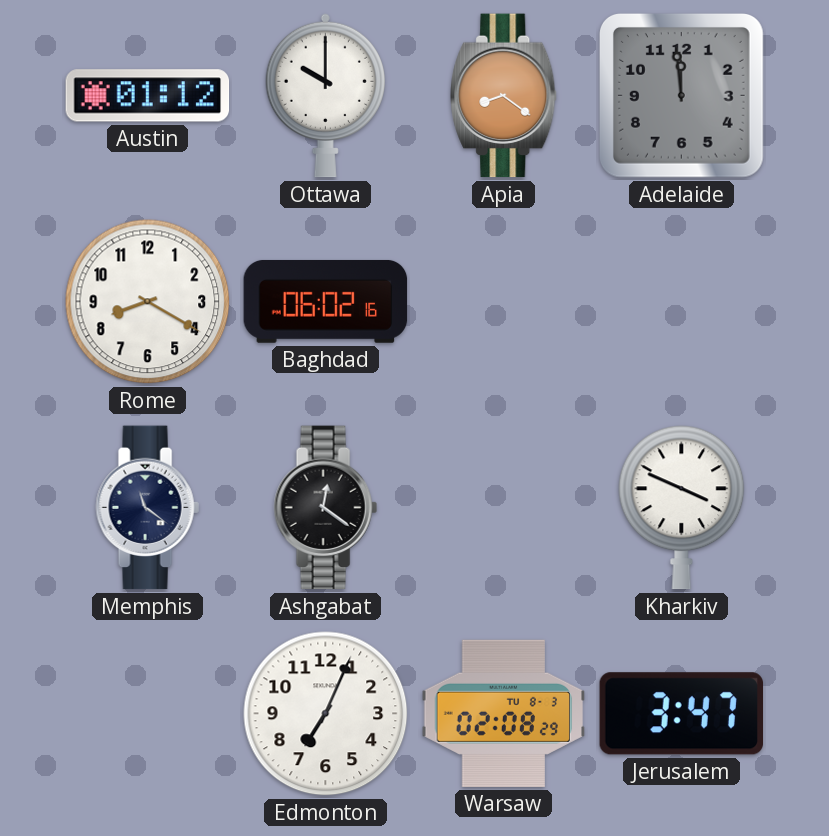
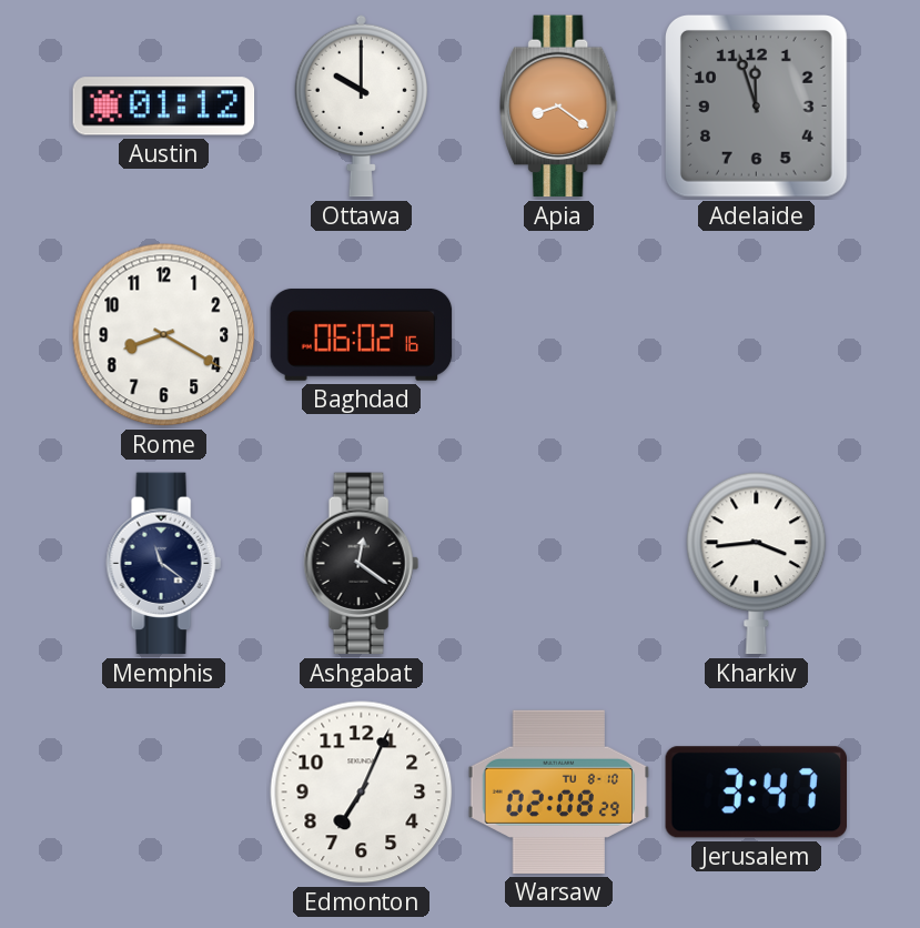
Adelaide: 11:59 -> 11:57 (756, 105)
Kharkiv: 3:49 -> 3:44 (757, 564)
Warsaw date: TU 8-3 -> TU 8-10 (559, 791)
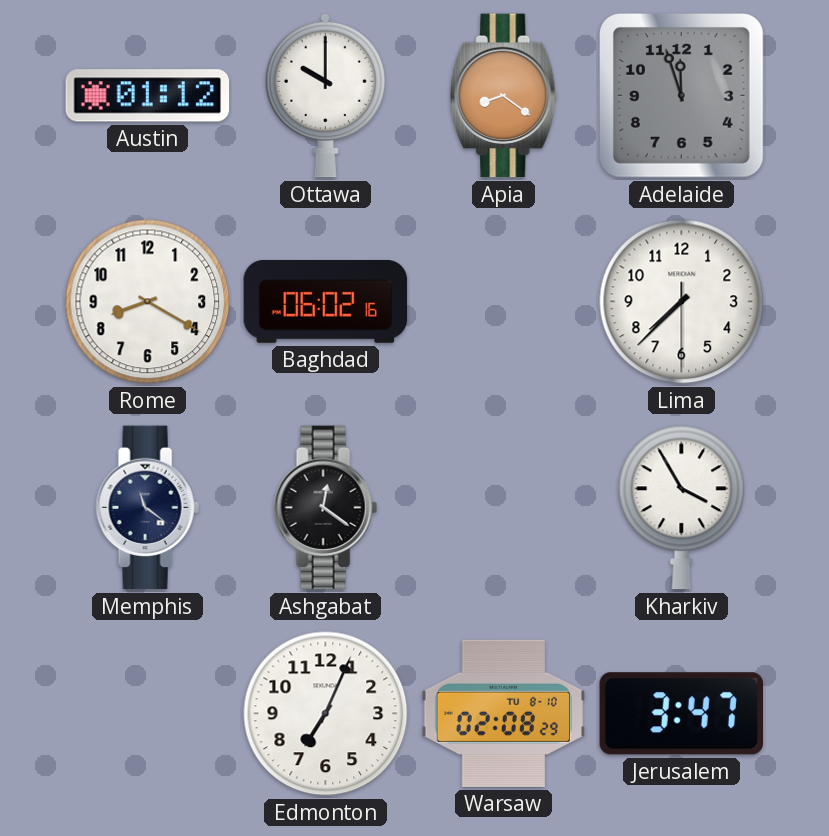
Lima: none -> 7:37 (682, 302)
Kharkiv: 3:44 -> 3:55 (682, 508)
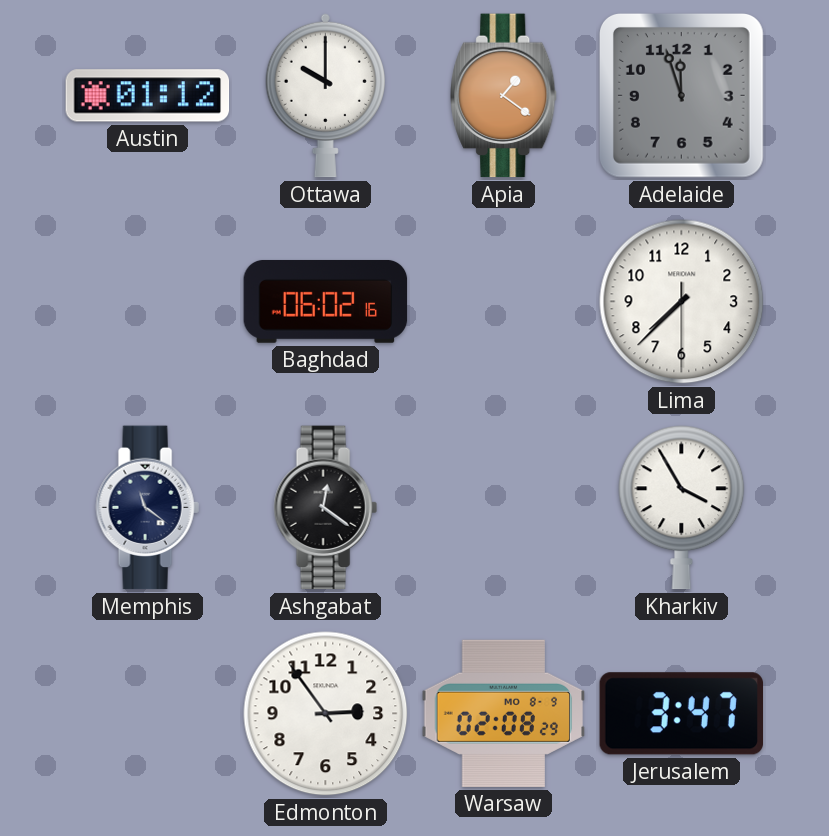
Apia: 8:21 -> 1:21 (504, 96)
Rome: 8:20 -> none (148, 302)
Edmonton: 7:04 -> 2:54 (326, 714)
Warsaw date: TU 8-10 -> MO 8-9 (504, 713)
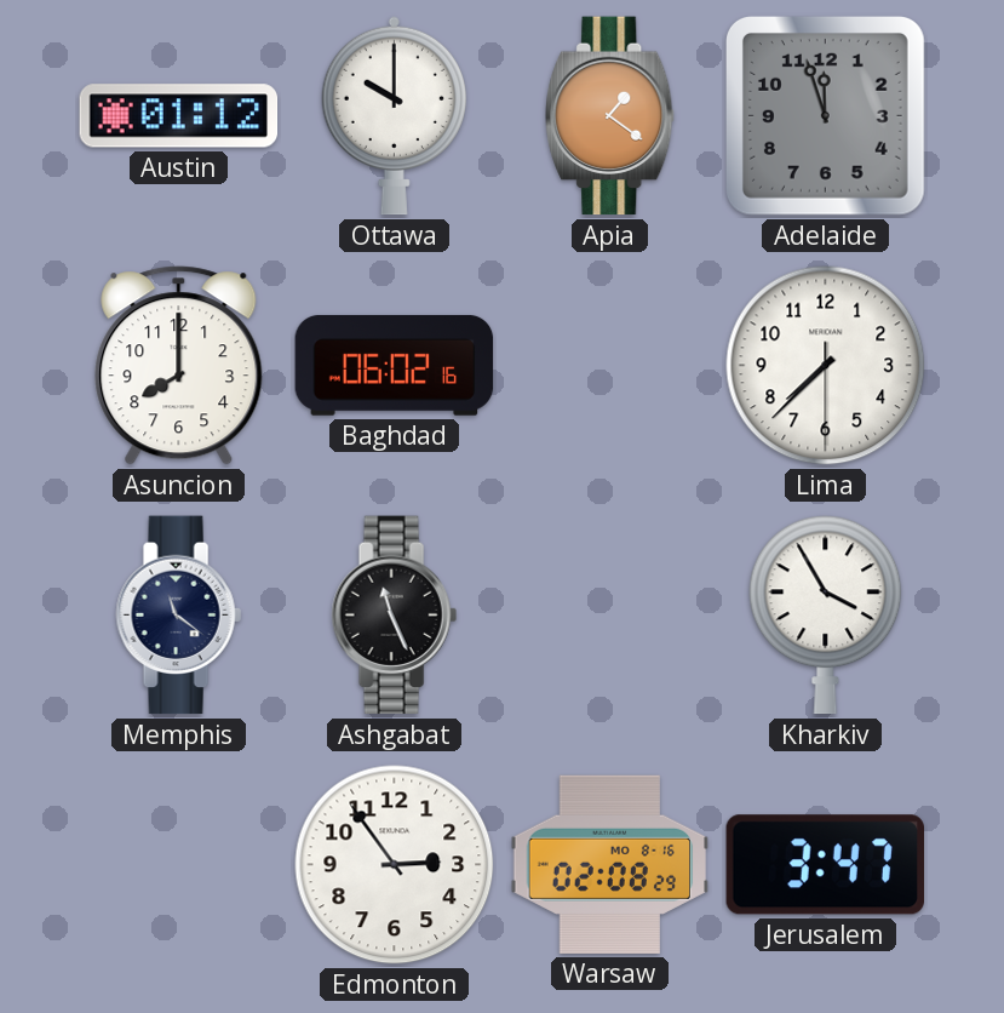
Asuncion: none -> 8:00 (179, 366)
Ashgabat: 12:21 -> 11:26 (394, 616)
Warsaw date: MO 8-9 -> MO 8-16 (610, 864)
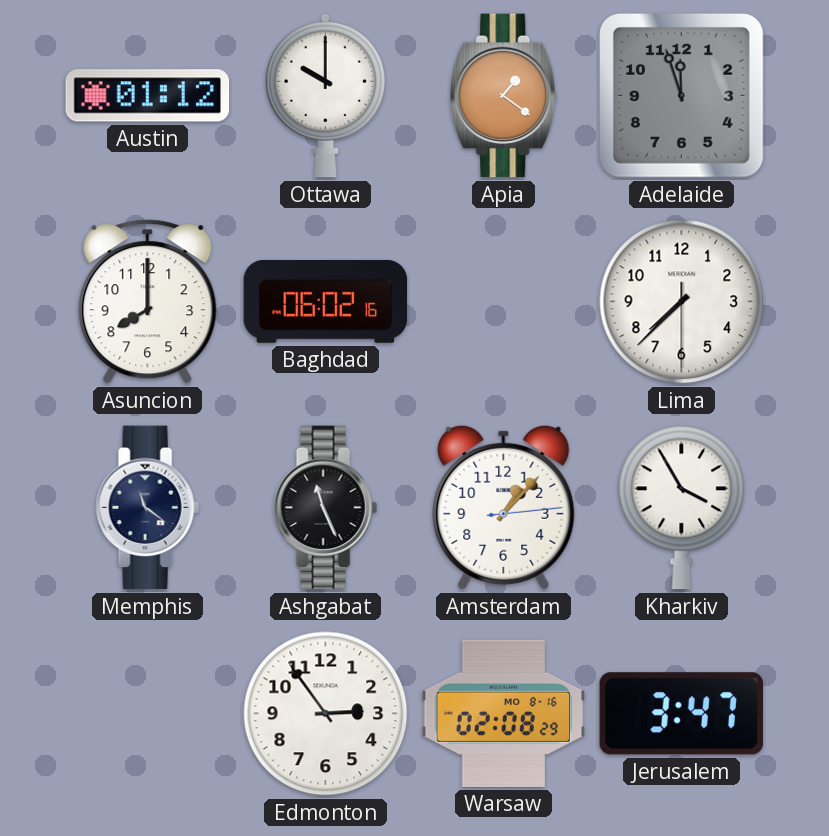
Amsterdam: none -> 1:07 (504, 507)
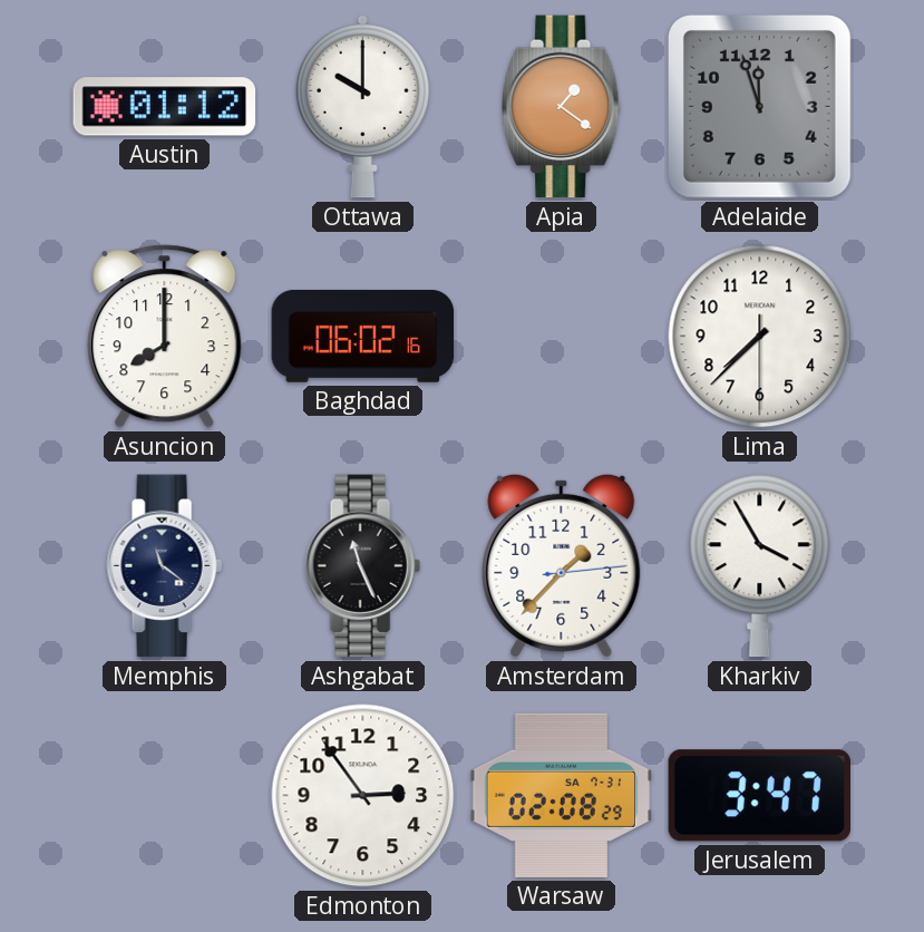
Amsterdam: 1:07 -> 1:37 (562, 565)
Warsaw date: MO 8-16 -> SA 7-31 (562, 795)
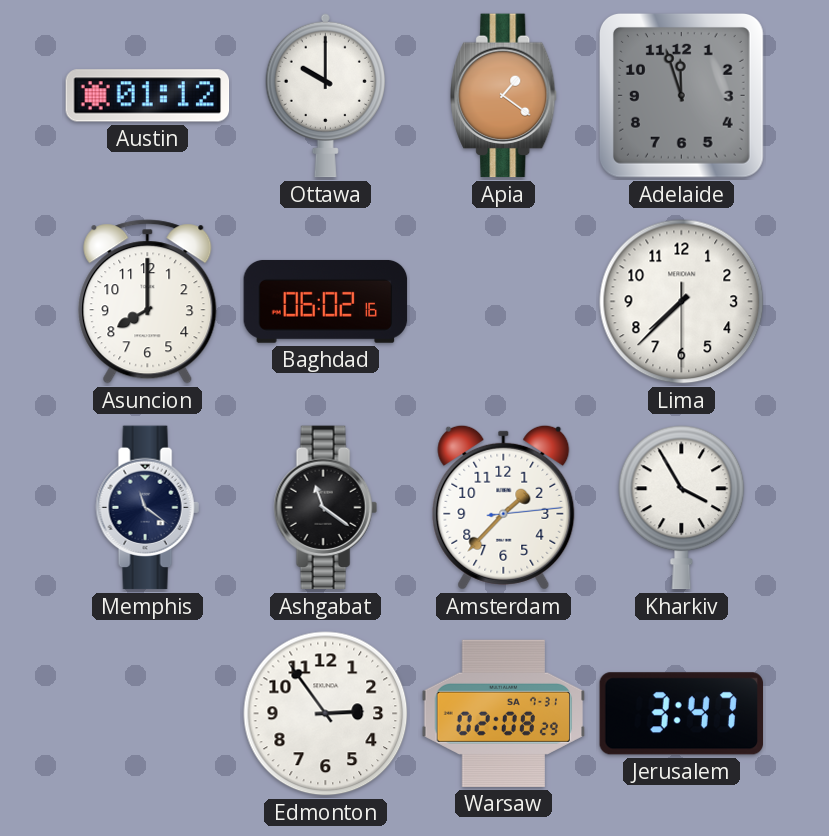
Ashgabat: 11:26 -> 11:21 (325, 508)
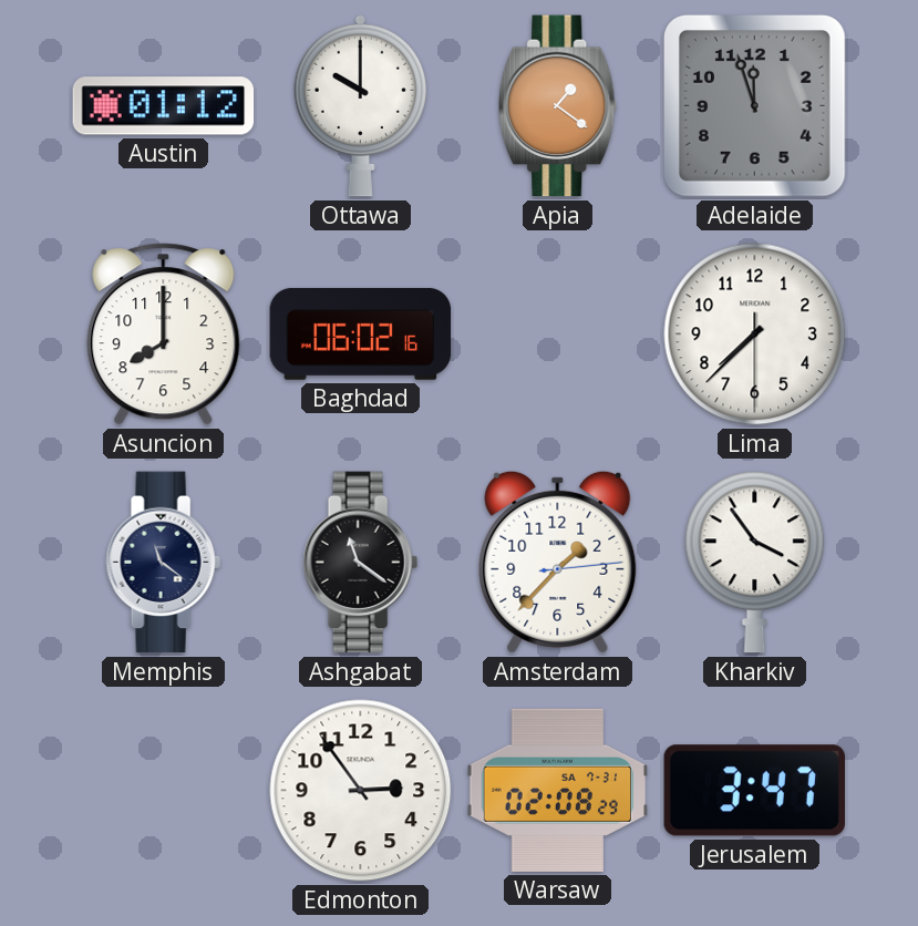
Kharkiv: 3:55 -> 3:54 (755, 563)
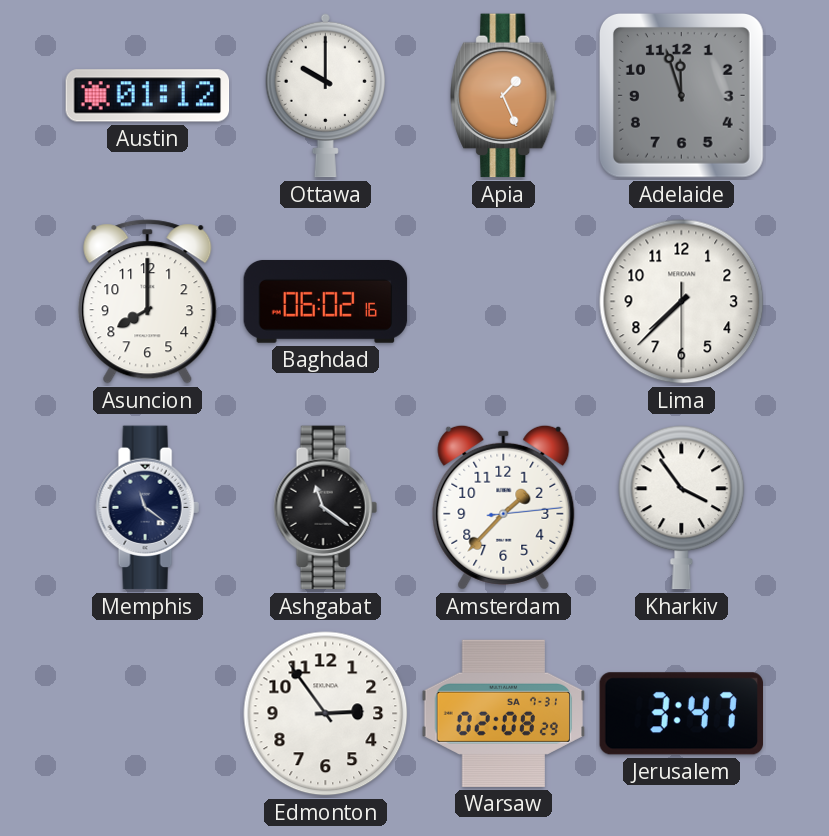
Apia: 1:21 -> 1:26 (504, 96)
